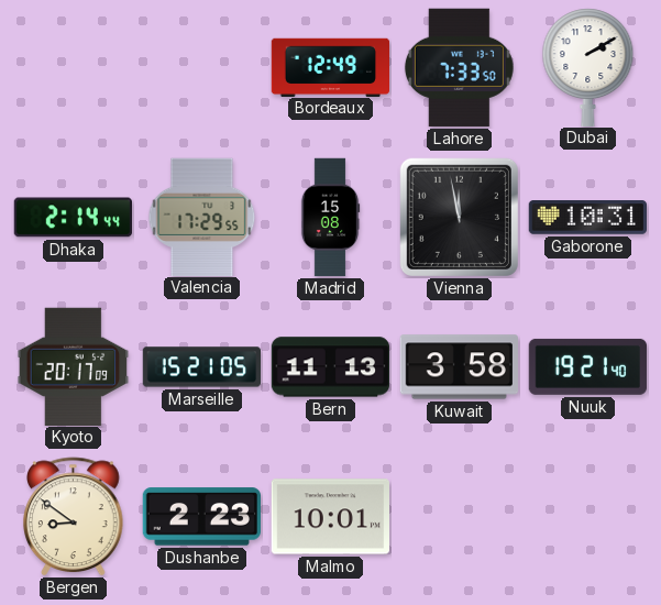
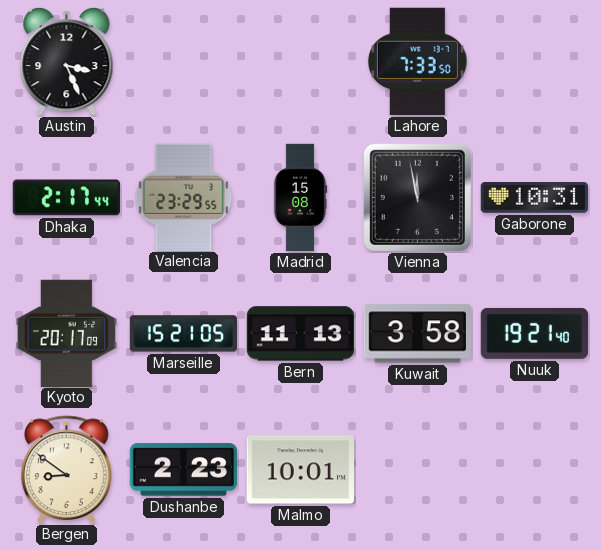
Austin: none -> 3:26 (67, 61)
Bordeaux: 12:49 -> none (331, 67)
Dubai: 2:10 -> none (588, 67)
Dhaka: 2:14 -> 2:17 (66, 198)
Valencia: 17:29 -> 23:29 (184, 197)
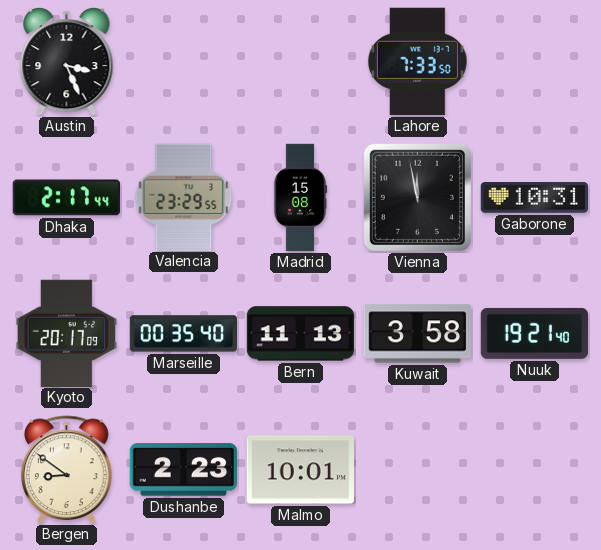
Marseille: 15:21 -> 00:35 (184, 334)
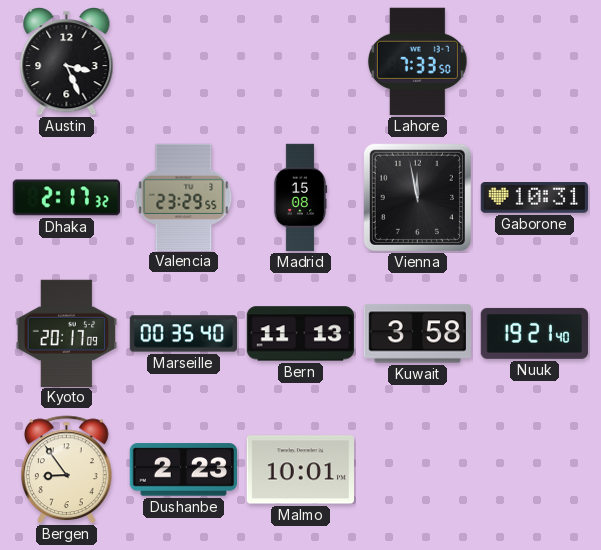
Dhaka: 2:17:44 -> 2:17:32 (66, 198)
Bergen: 8:51 -> 8:54 (67, 470)
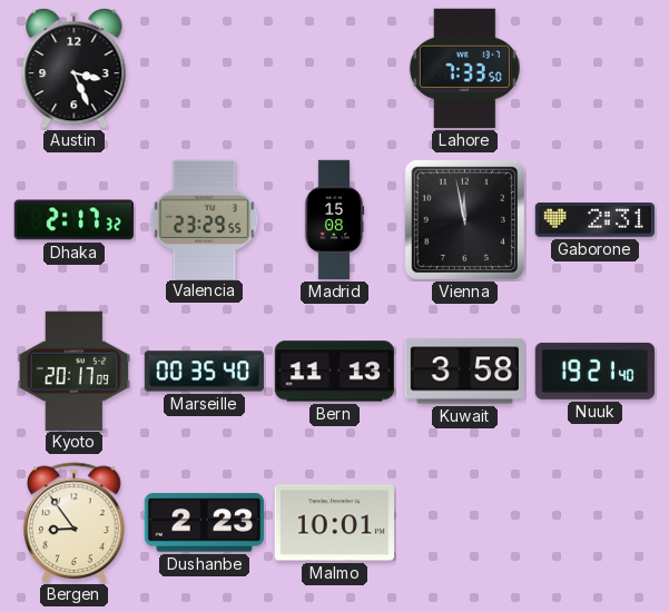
Gaborone: 10:31 -> 2:31 (594, 220)
